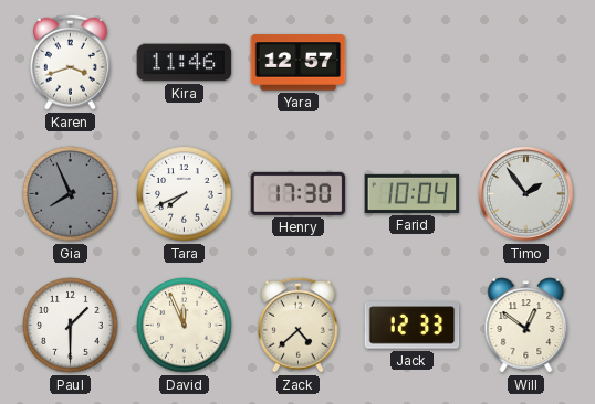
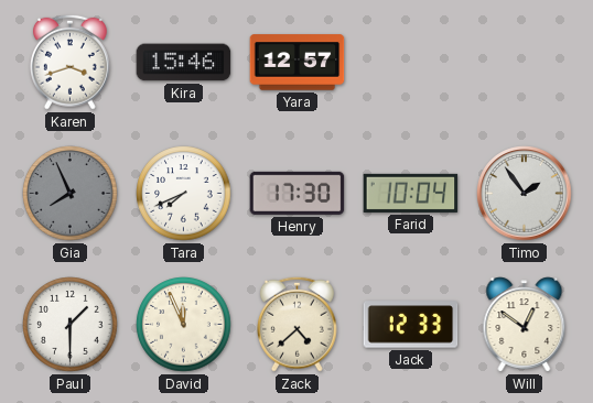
Kira: 11:46 -> 15:46 (184, 63)
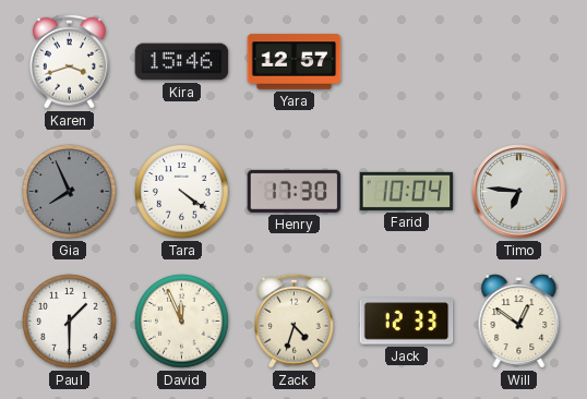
Tara: 7:41 -> 4:21 (182, 192)
Timo: 1:54 -> 6:46 (519, 192)
Zack: 4:38 -> 4:33 (293, 321)
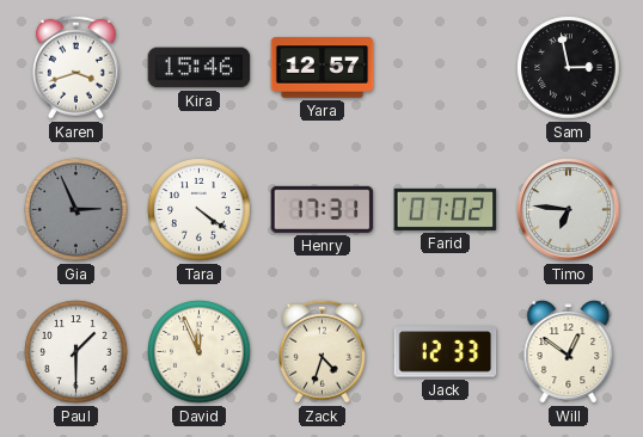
Sam: none -> 2:58 (569, 68)
Gia: 7:56 -> 2:56 (76, 210)
Henry: 17:30 -> 17:31 (323, 209)
Farid: 10:04 -> 07:02 (446, 209)
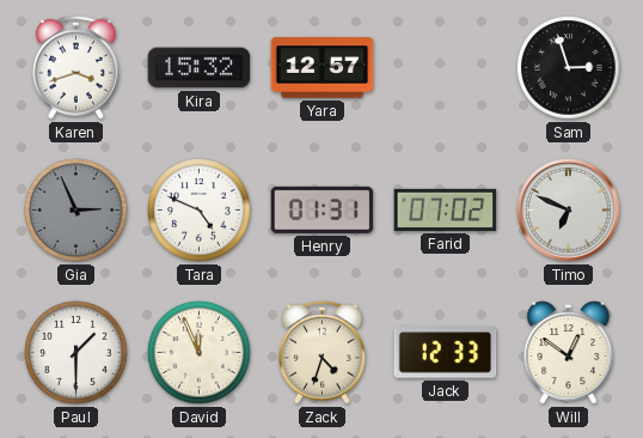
Kira: 15:46 -> 15:32 (200, 68)
Sam: 2:58 -> 2:57 (569, 68)
Tara: 4:21 -> 4:49 (200, 211)
Henry: 17:31 -> 01:31 (323, 209)
Timo: 6:46 -> 6:49 (569, 211)
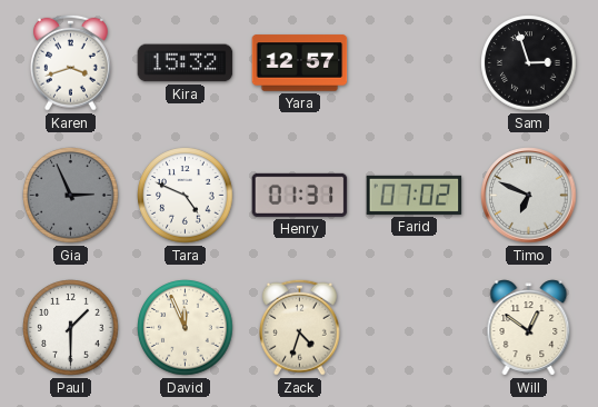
Jack: 12:33 -> none (446, 353)
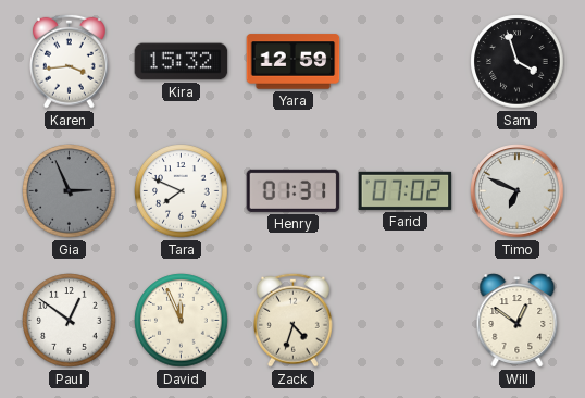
Karen: 3:42 -> 3:44 (69, 61)
Yara: 12:57 -> 12:59 (294, 62)
Sam: 2:57 -> 3:57 (518, 62)
Tara: 4:49 -> 7:49 (182, 191)
Paul: 1:30 -> 12:51 (70, 321)
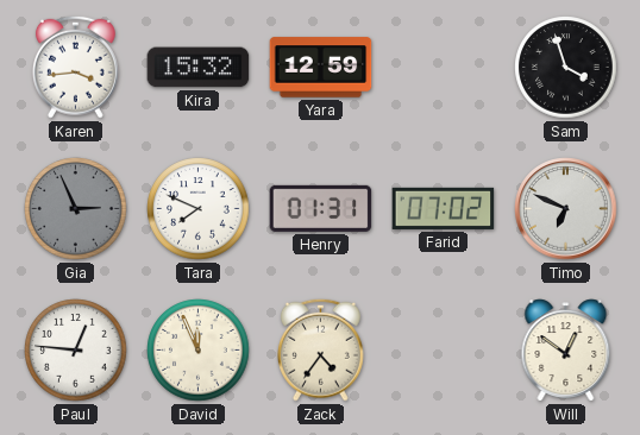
Paul: 12:51 -> 12:46 (76, 351)
Zack: 4:33 -> 4:36 (320, 349)
